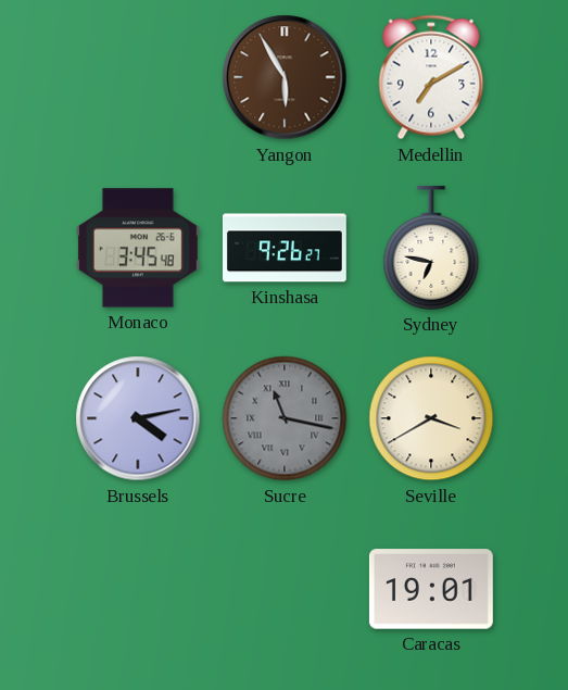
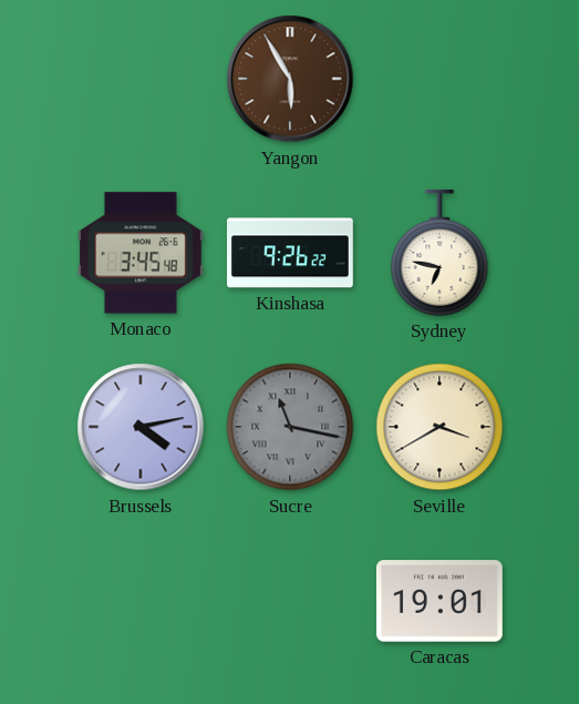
Medellin: 7:10 -> none (431, 77)
Kinshasa: 9:26:27 -> 9:26:22 (290, 253)
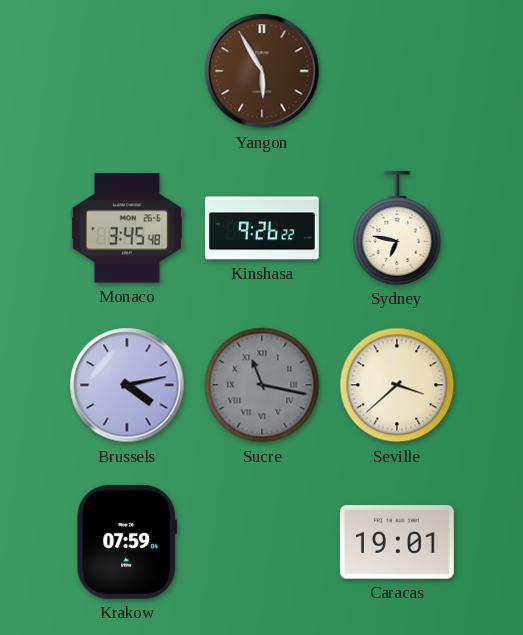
Seville: 3:40 -> 3:38 (397, 385)
Krakow: none -> 07:59 (127, 542)
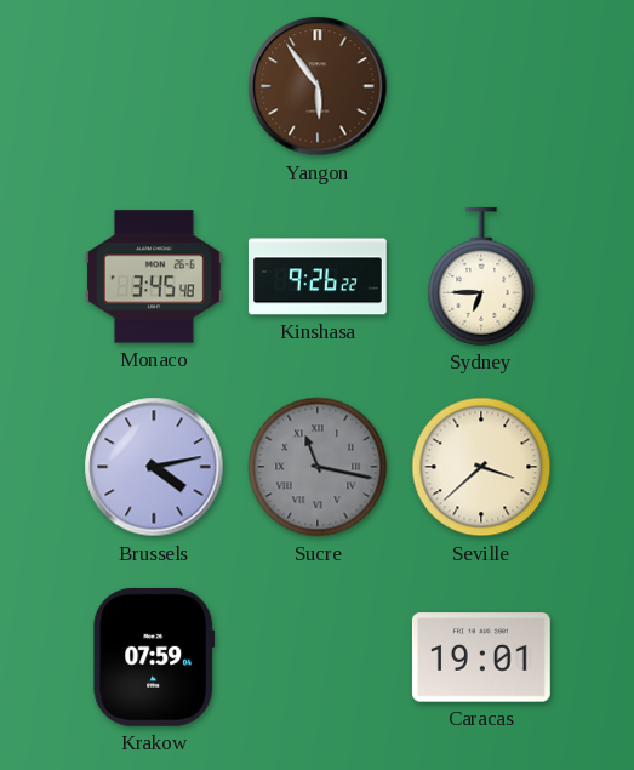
Yangon: 5:55 -> 5:54 (318, 86)
Sydney: 6:47 -> 6:45 (481, 276)
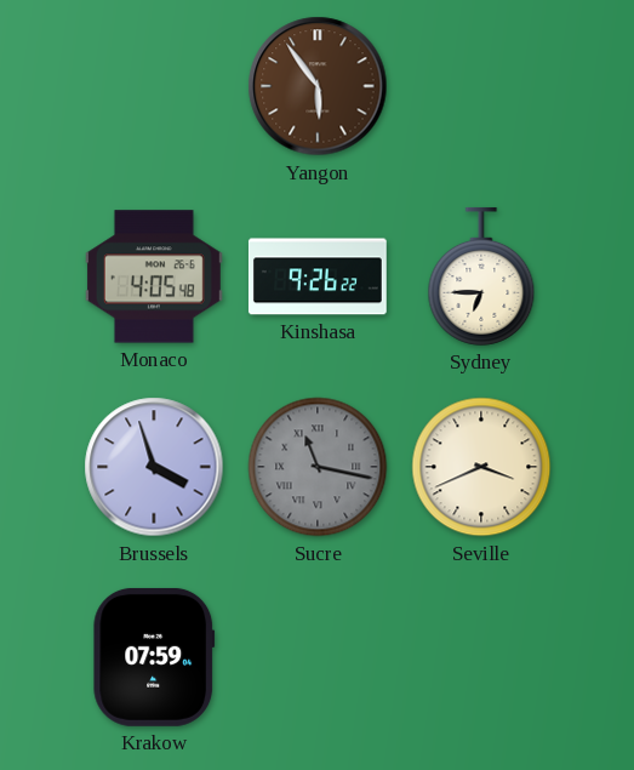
Monaco: 3:45 -> 4:05 (154, 276)
Brussels: 4:13 -> 3:57 (154, 467)
Seville: 3:38 -> 3:41 (481, 467)
Caracas: 19:01 -> none (481, 657)
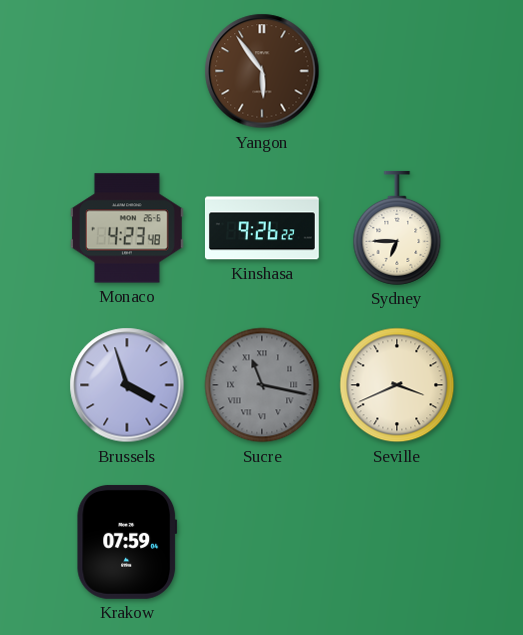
Monaco: 4:05 -> 4:23 (127, 228)
